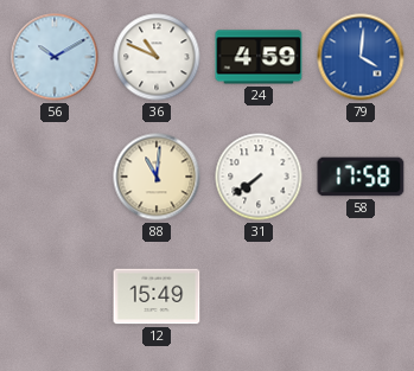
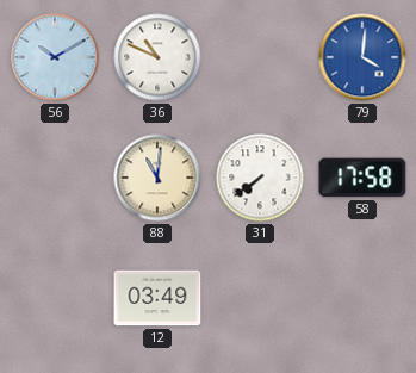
24: 4:59 -> none (259, 57)
12: 15:49 -> 03:49 (157, 298)
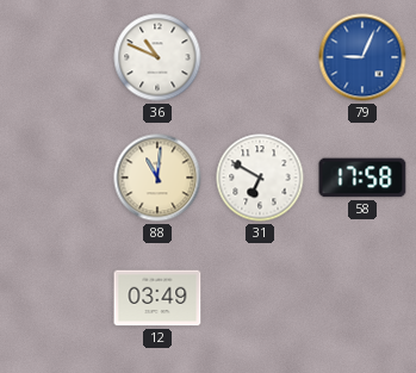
56: 10:10 -> none (55, 57)
79: 4:01 -> 9:04 (362, 57)
31: 7:39 -> 6:50 (260, 178)
